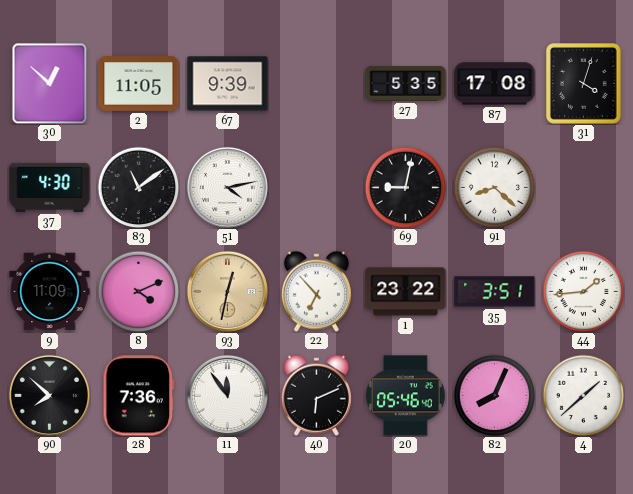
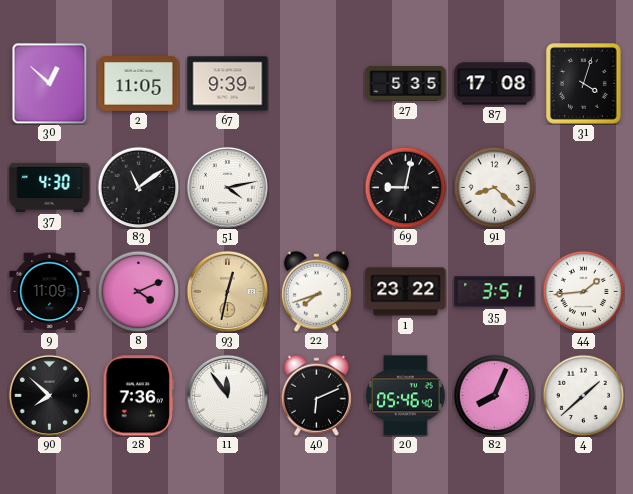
22: 6:53 -> 7:42 (316, 291)
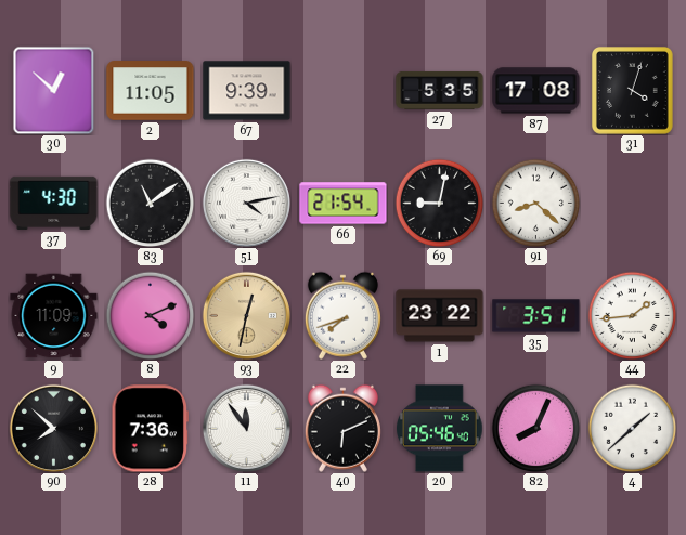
66: none -> 21:54 (344, 204)
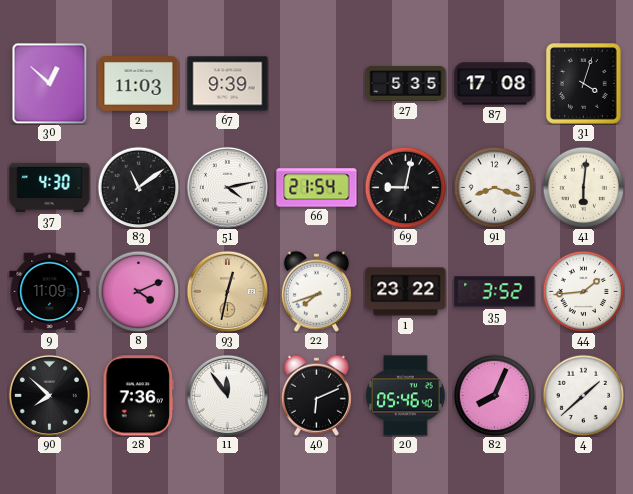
2: 11:05 -> 11:03 (139, 84)
91: 8:22 -> 8:18 (494, 187)
41: none -> 6:01 (583, 187)
35: 3:51 -> 3:52 (495, 292)
